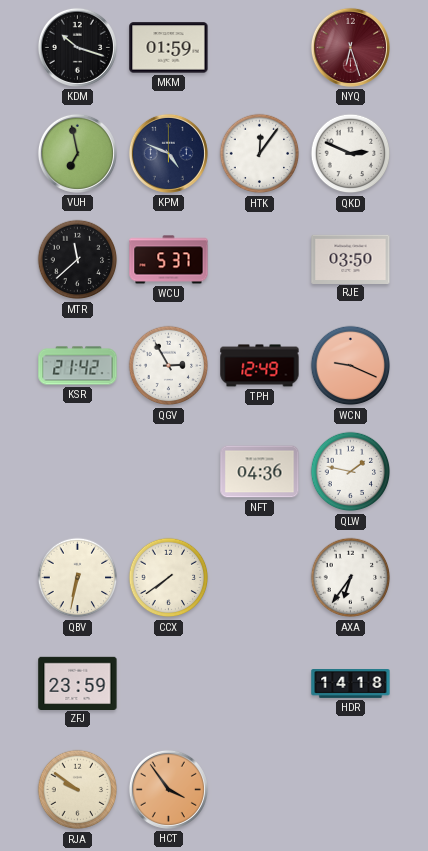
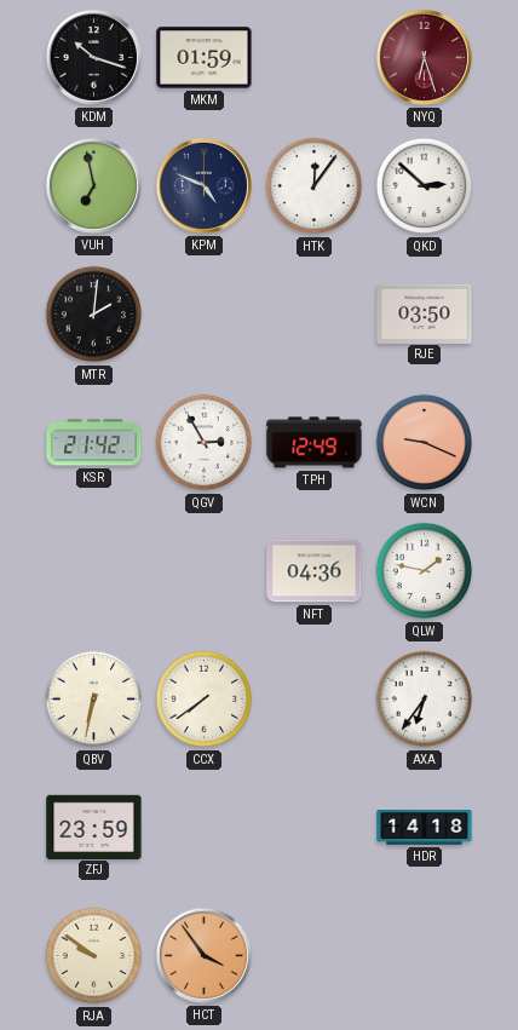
QKD: 2:49 -> 2:52 (425, 186)
MTR: 11:38 -> 2:01 (94, 315)
WCU: 5:37 -> none (169, 260)
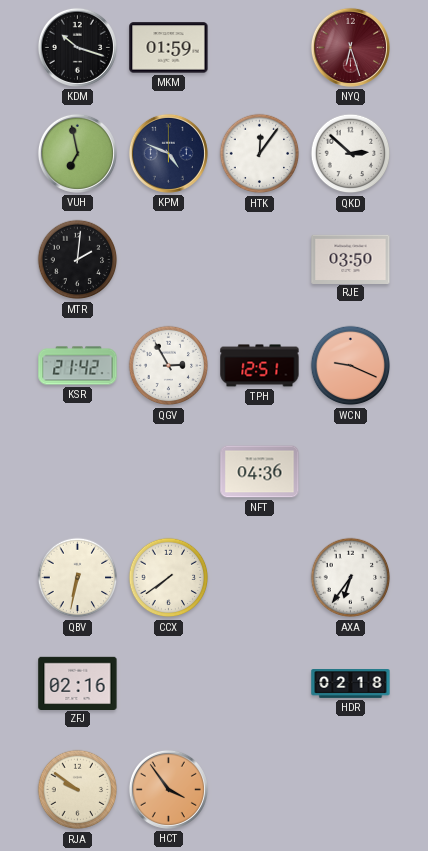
TPH: 12:49 -> 12:51 (260, 366)
QLW: 1:47 -> none (425, 571)
ZFJ: 23:59 -> 02:16 (78, 683)
HDR: 14:18 -> 02:18 (351, 684)
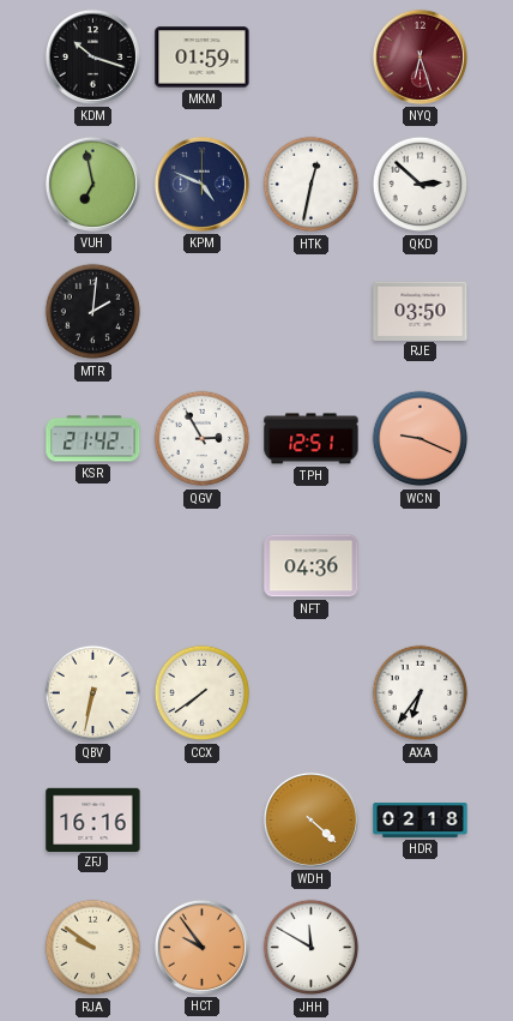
HTK: 12:06 -> 12:32 (312, 185)
ZFJ: 02:16 -> 16:16 (93, 819)
WDH: none -> 4:22 (310, 819)
HCT: 3:54 -> 9:54 (201, 947)
JHH: none -> 11:50 (312, 948)
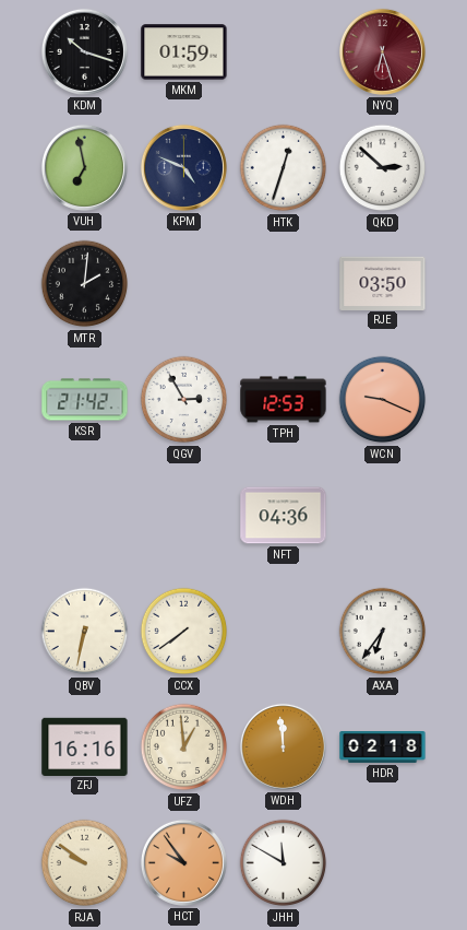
HTK: 12:32 -> 12:33 (284, 168)
TPH: 12:51 -> 12:53 (284, 400)
UFZ: none -> 12:59 (184, 747)
WDH: 4:22 -> 11:59 (283, 746)
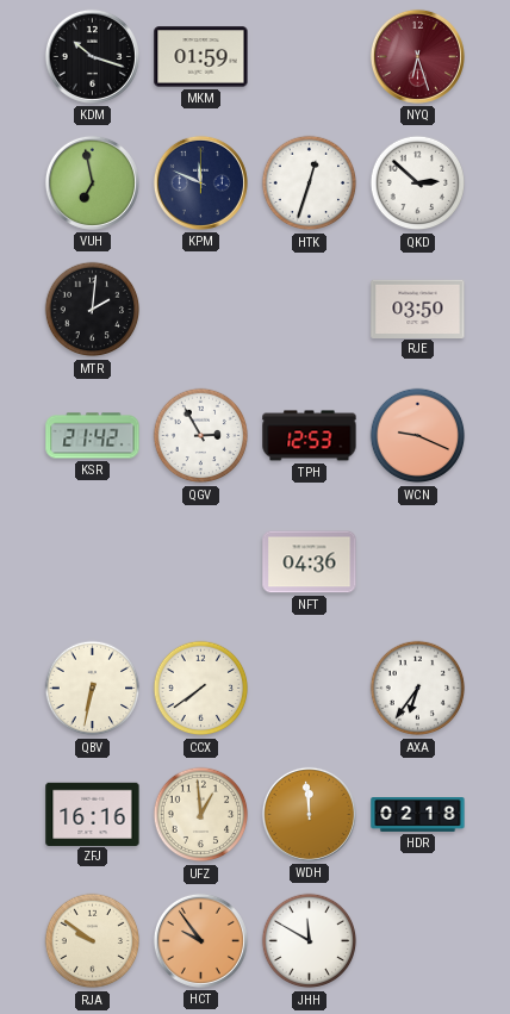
KPM: 4:49 -> 11:49 (200, 182)
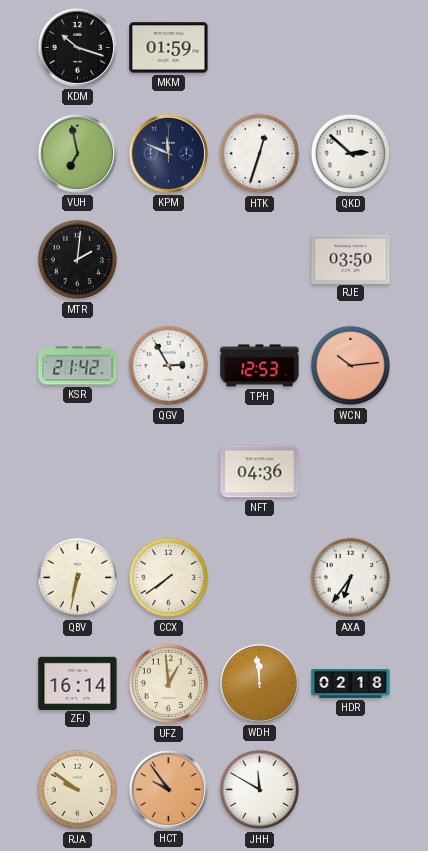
NYQ: 6:27 -> none (417, 56)
WCN: 9:19 -> 10:14 (351, 366)
ZFJ: 16:16 -> 16:14 (78, 683)
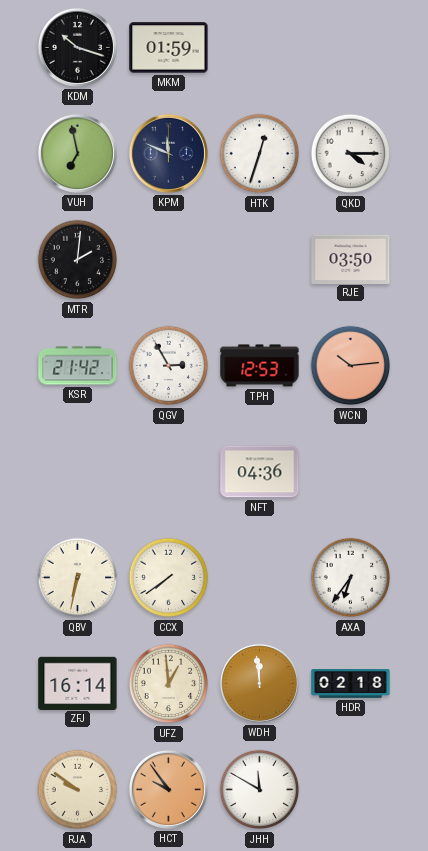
QKD: 2:52 -> 4:15 (351, 154)
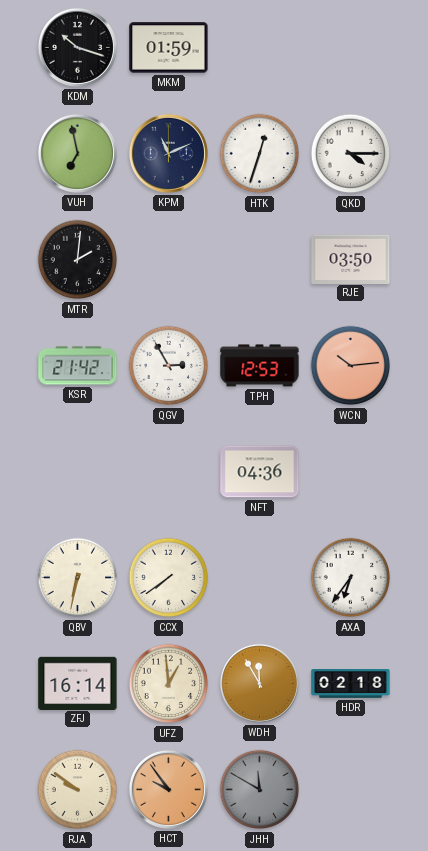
KPM: 11:49 -> 11:11 (168, 153)
WDH: 11:59 -> 11:55 (259, 683)
JHH dial: white -> grey (260, 790)
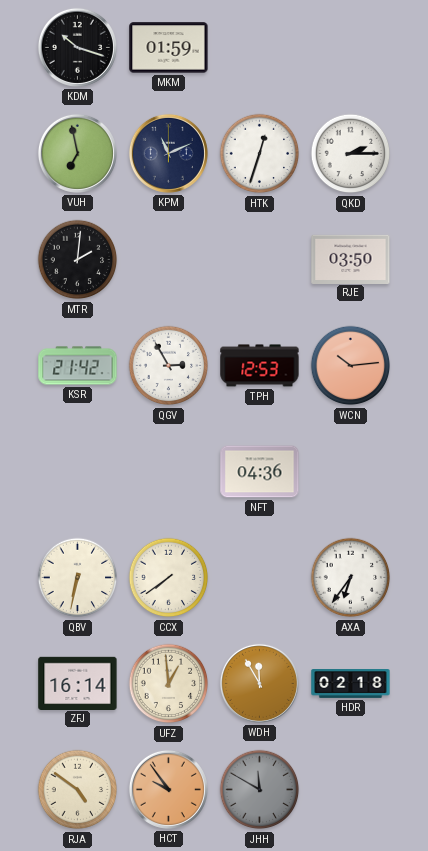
QKD: 4:15 -> 2:15 (351, 154)
RJA: 9:51 -> 4:51 (78, 790)
